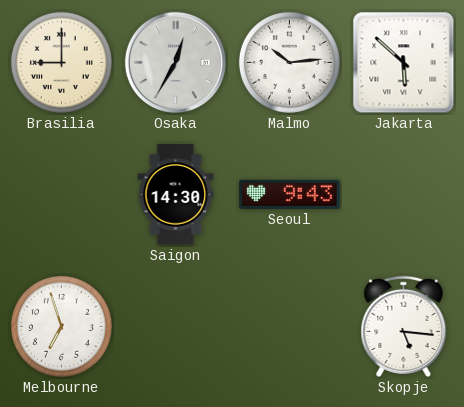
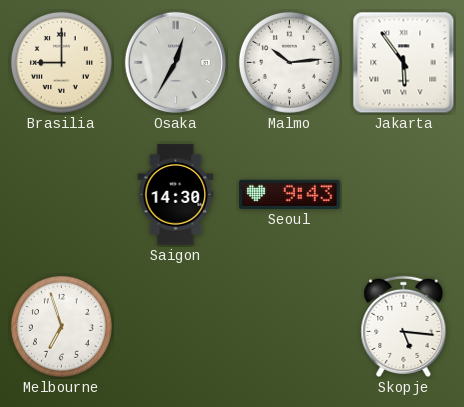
Jakarta: 5:52 -> 5:54 (404, 63)
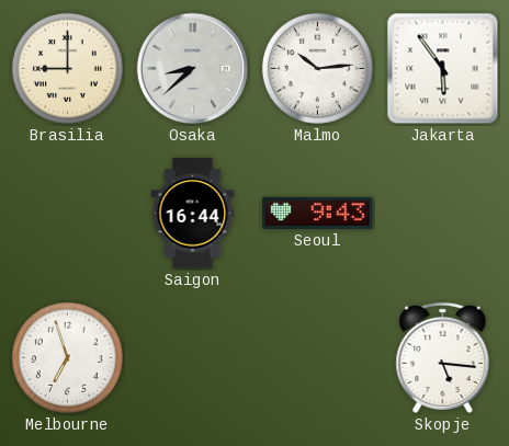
Osaka: 12:35 -> 8:38 (192, 68)
Saigon: 14:30 -> 16:44 (193, 214)
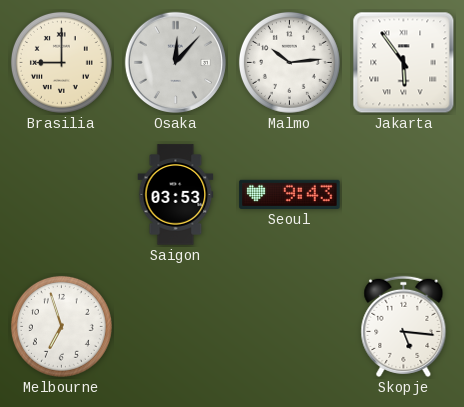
Osaka: 8:38 -> 12:07 (175, 62)
Saigon: 16:44 -> 03:53 (176, 195)
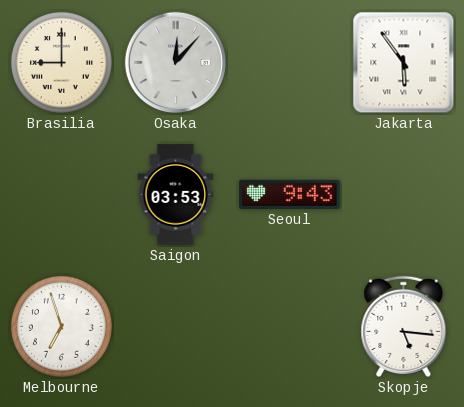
Malmo: 10:14 -> none (289, 62)
